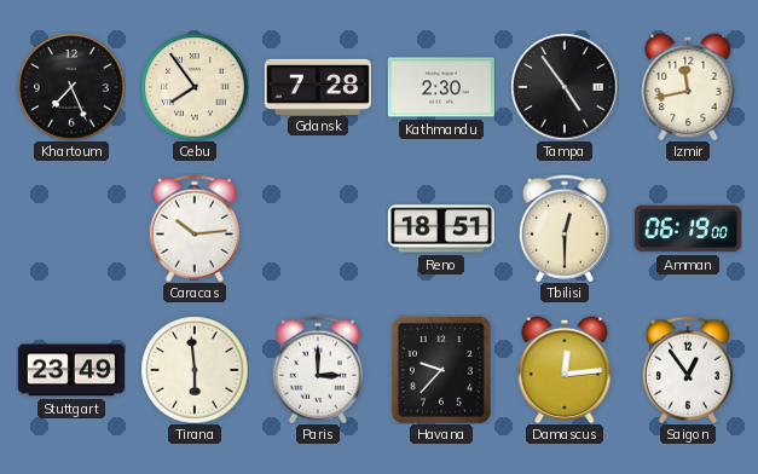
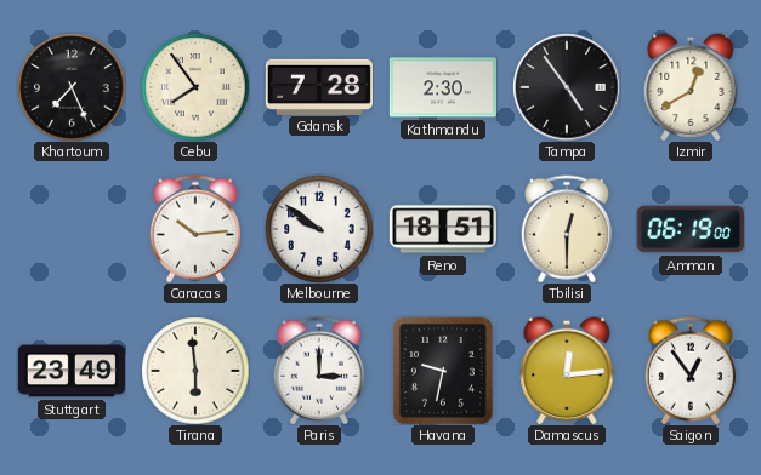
Izmir: 11:43 -> 12:40 (691, 87)
Melbourne: none -> 9:51 (319, 229)
Havana: 9:37 -> 9:32 (443, 371)
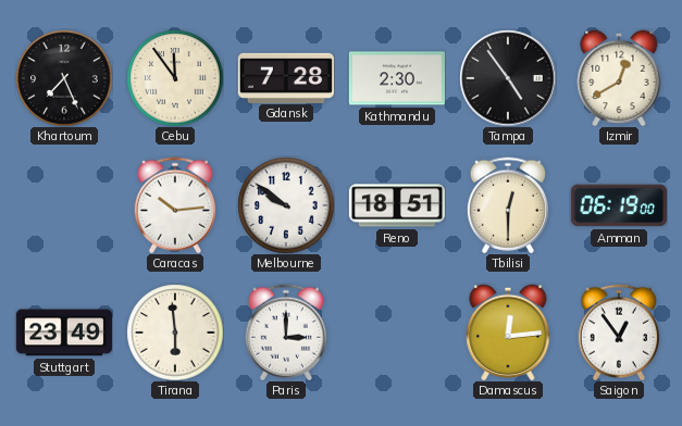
Cebu: 7:54 -> 11:54 (175, 78)
Havana: 9:32 -> none (443, 371)
